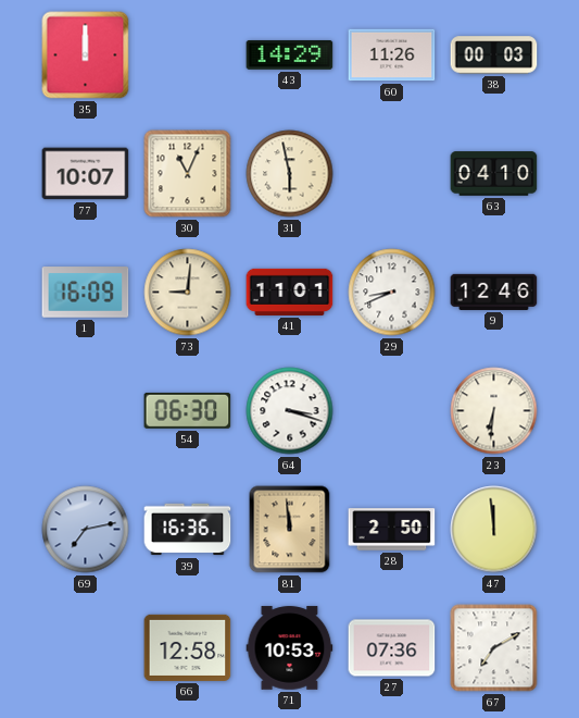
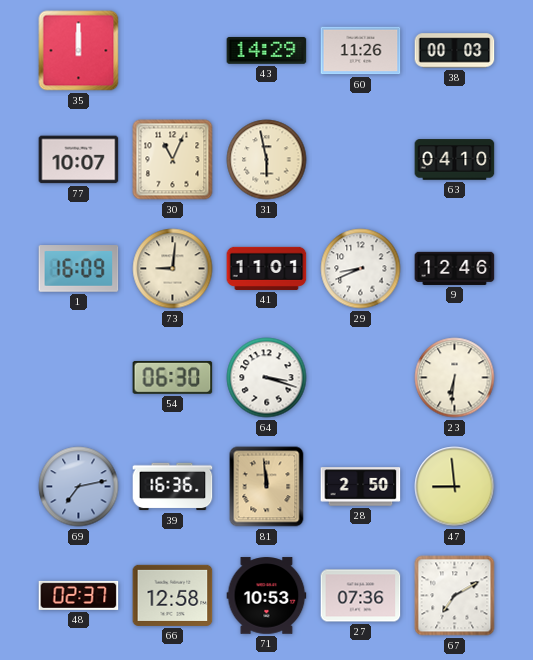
47: 11:59 -> 8:59 (455, 487)
48: none -> 02:37 (79, 595)
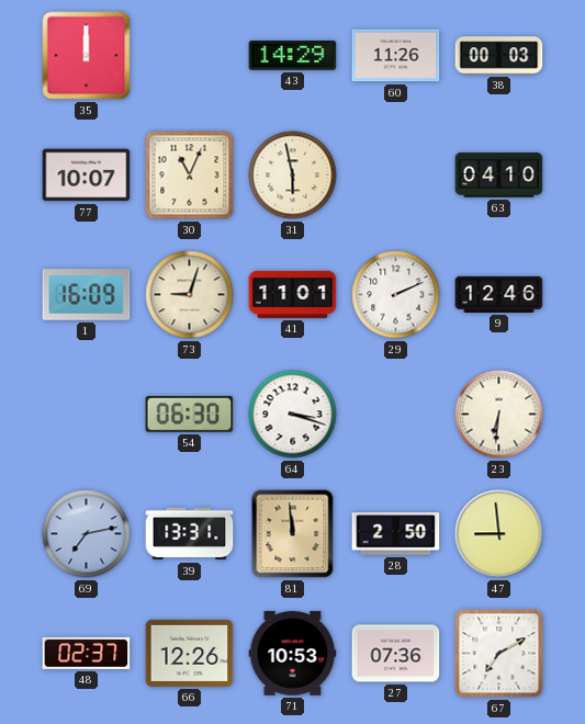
73: 9:01 -> 9:03 (190, 295)
29: 8:41 -> 2:11 (396, 295)
39: 16:36 -> 13:31 (190, 534)
66: 12:58 -> 12:26 (190, 653)
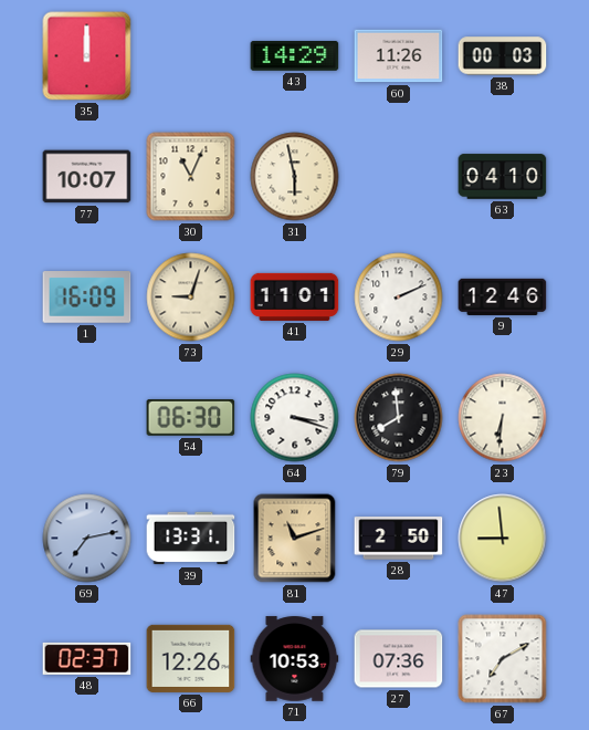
79: none -> 7:59 (399, 418)
81: 11:59 -> 11:12 (295, 539)
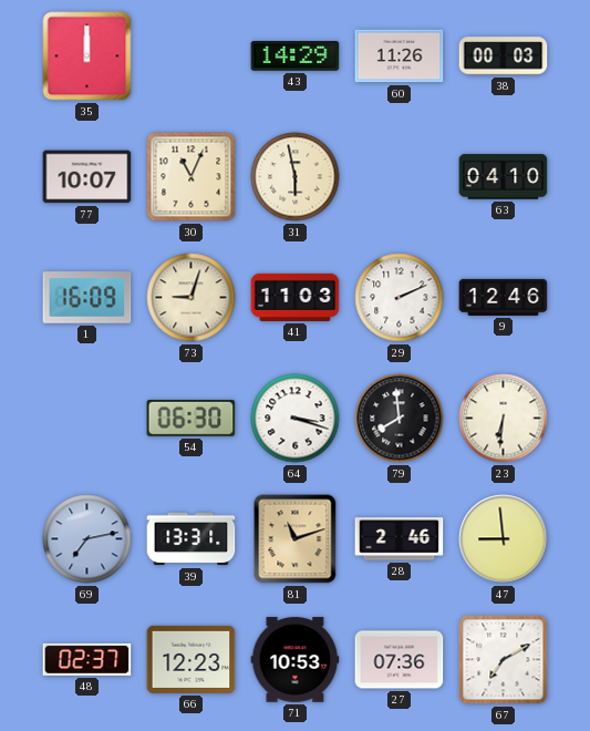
41: 11:01 -> 11:03 (296, 297)
28: 2:50 -> 2:46 (400, 539)
66: 12:26 -> 12:23 (192, 659)
